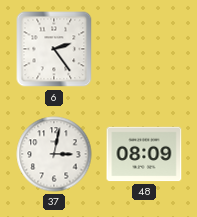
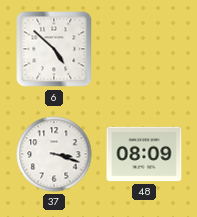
6: 2:24 -> 4:52 (54, 49)
37: 3:02 -> 3:18 (54, 154)
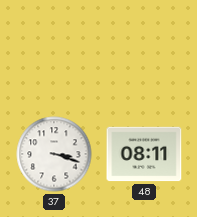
6: 4:52 -> none (54, 49)
48: 08:09 -> 08:11 (144, 154)
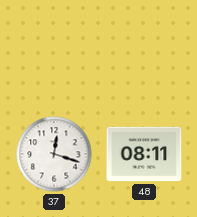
37: 3:18 -> 12:18 (54, 154)
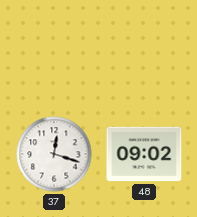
48: 08:11 -> 09:02 (144, 154)
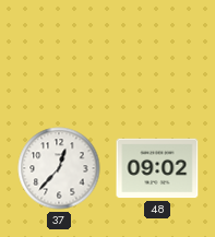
37: 12:18 -> 12:37 (59, 168)
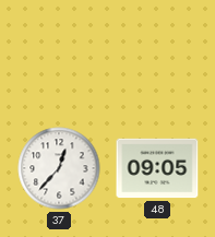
48: 09:02 -> 09:05 (157, 168)
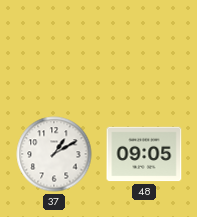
37: 12:37 -> 1:10 (54, 154)
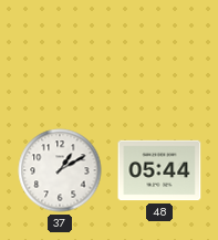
48: 09:05 -> 05:44 (159, 170)
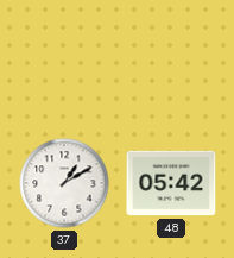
48: 05:44 -> 05:42 (171, 183)
